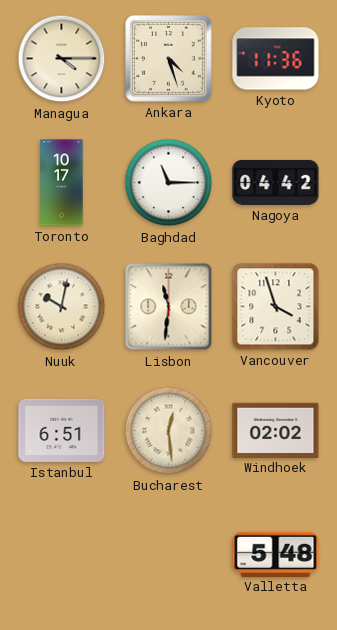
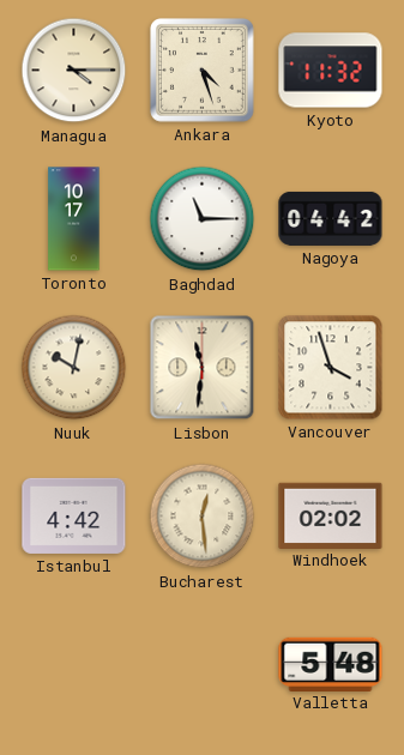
Kyoto: 11:36 -> 11:32 (331, 71)
Istanbul: 6:51 -> 4:42 (74, 515)
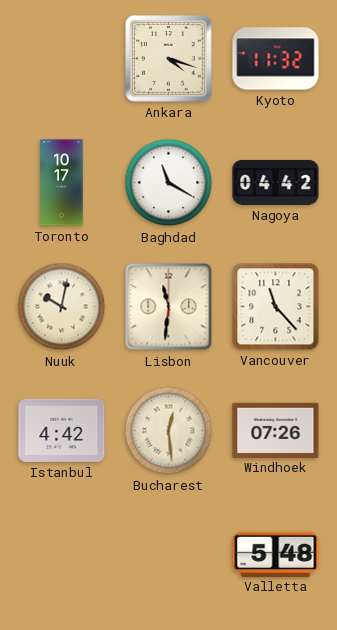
Managua: 4:15 -> none (74, 71)
Ankara: 4:27 -> 4:18 (169, 59)
Baghdad: 11:15 -> 11:20 (169, 183)
Vancouver: 3:57 -> 11:23 (276, 307)
Windhoek: 02:02 -> 07:26 (276, 430)
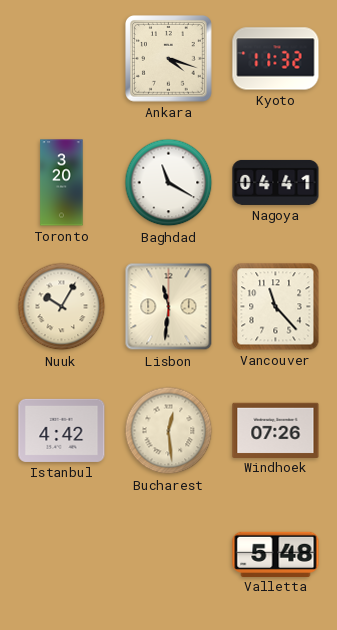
Toronto: 10:17 -> 3:20 (62, 183)
Nagoya: 04:42 -> 04:41 (276, 182)
Nuuk: 10:02 -> 10:05 (62, 307)
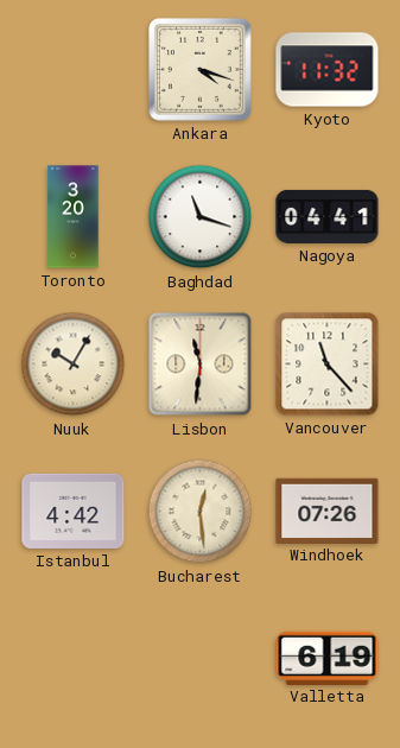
Baghdad: 11:20 -> 11:18 (201, 217)
Valletta: 5:48 -> 6:19 (328, 658)
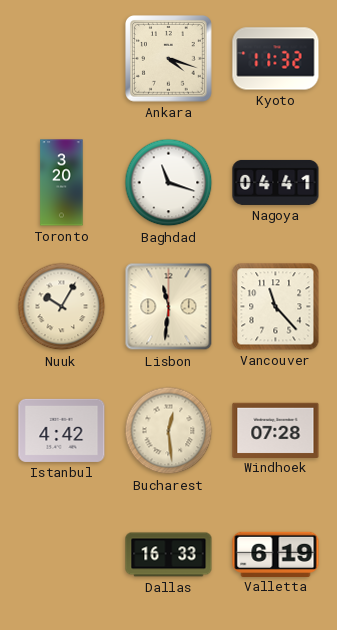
Windhoek: 07:26 -> 07:28 (276, 430)
Dallas: none -> 16:33 (169, 555)
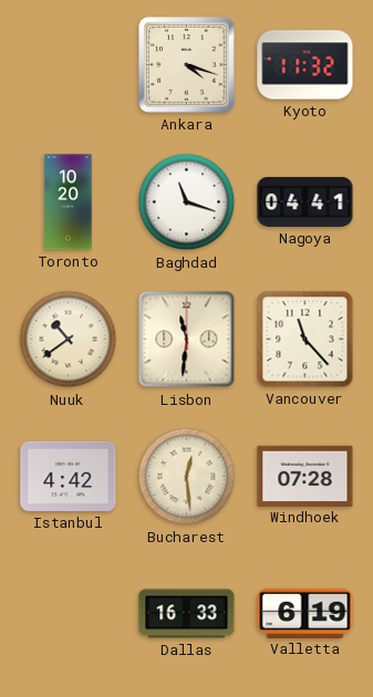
Toronto: 3:20 -> 10:20 (69, 202)
Nuuk: 10:05 -> 10:39 (69, 340)
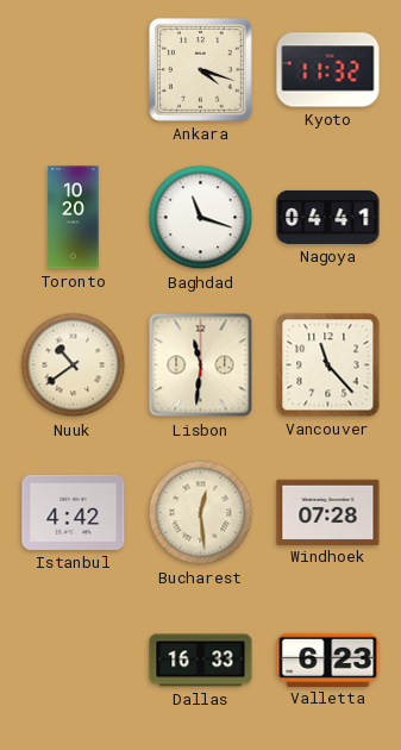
Valletta: 6:19 -> 6:23 (328, 660)
